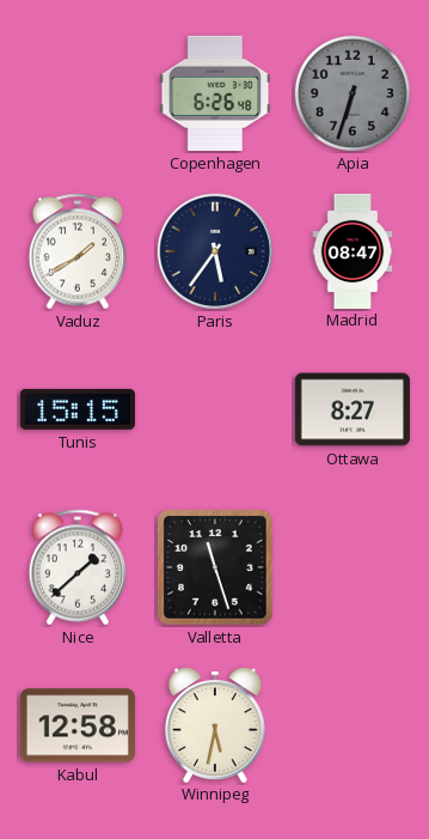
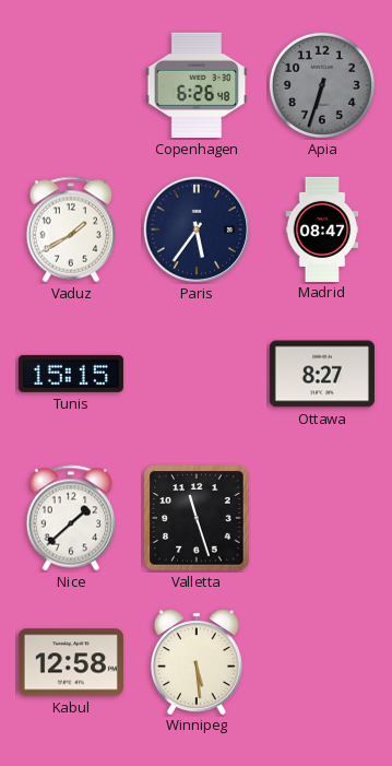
Winnipeg: 5:32 -> 5:29 (197, 661)
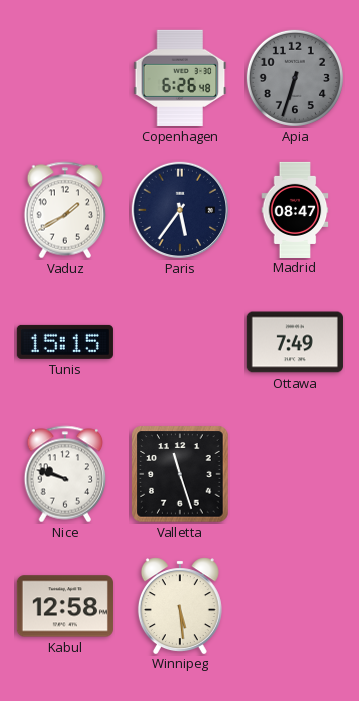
Ottawa: 8:27 -> 7:49 (295, 342)
Nice: 1:38 -> 9:48 (65, 474)
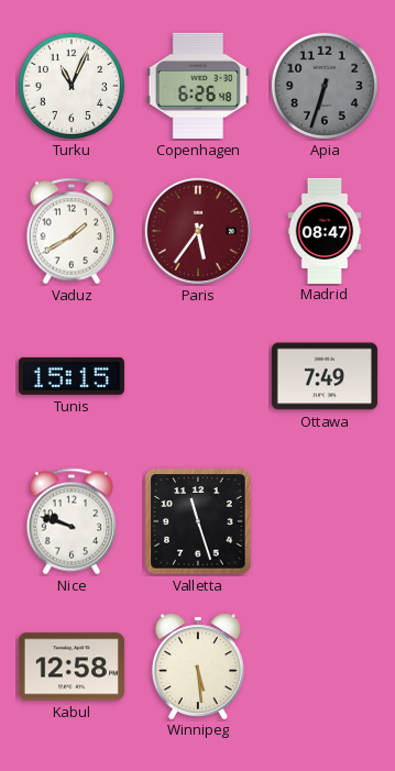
Turku: none -> 11:04 (72, 86)
Paris dial: navy -> burgundy (198, 231)
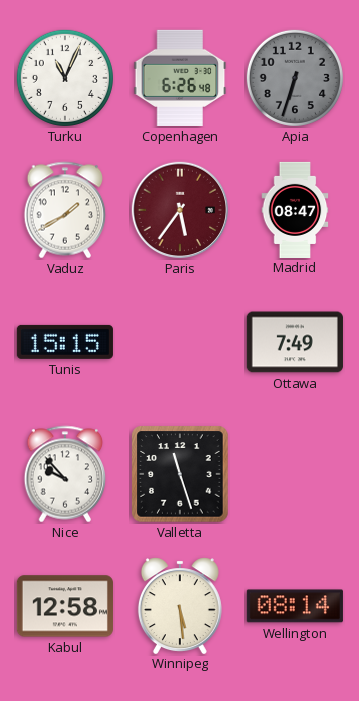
Nice: 9:48 -> 9:53 (65, 474)
Wellington: none -> 08:14 (295, 606)
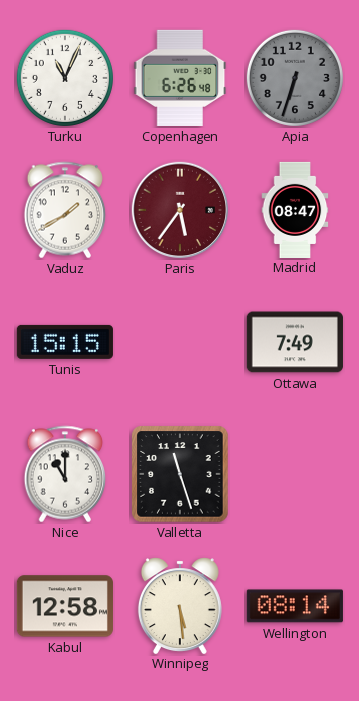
Nice: 9:53 -> 11:00 (65, 474)
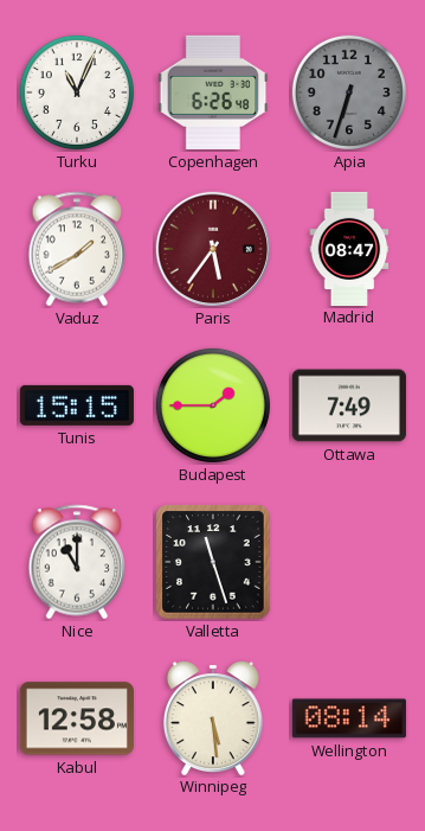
Budapest: none -> 1:45 (213, 405)
